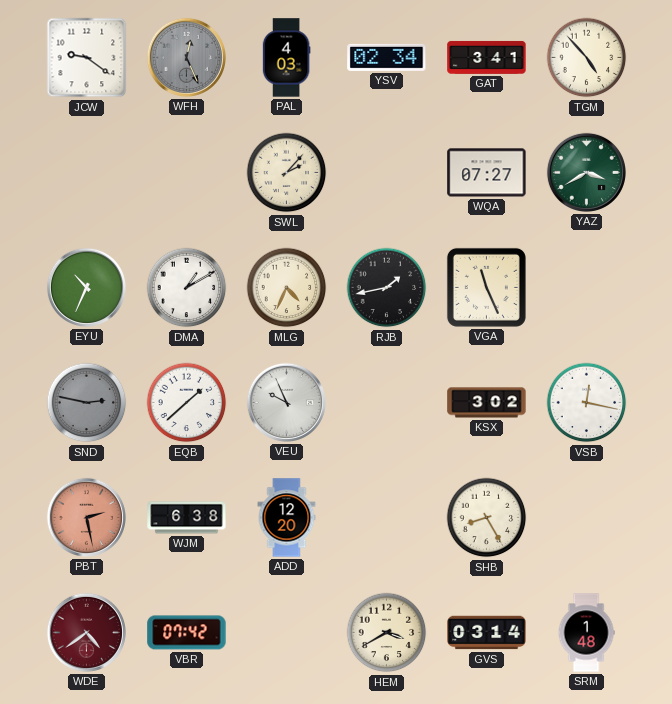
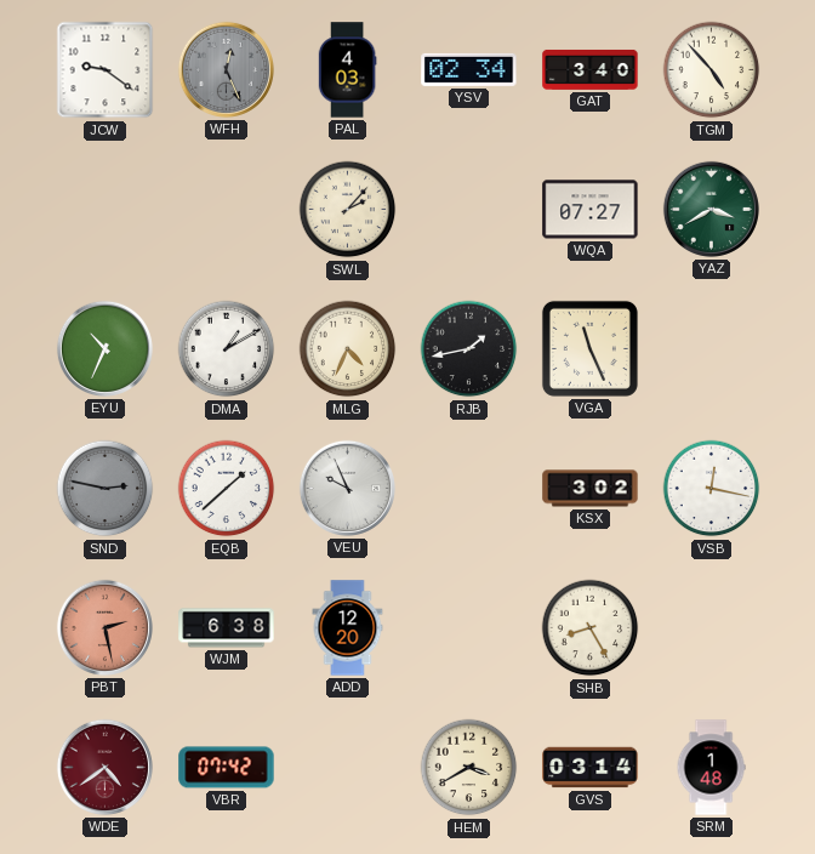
GAT: 3:41 -> 3:40 (591, 69)
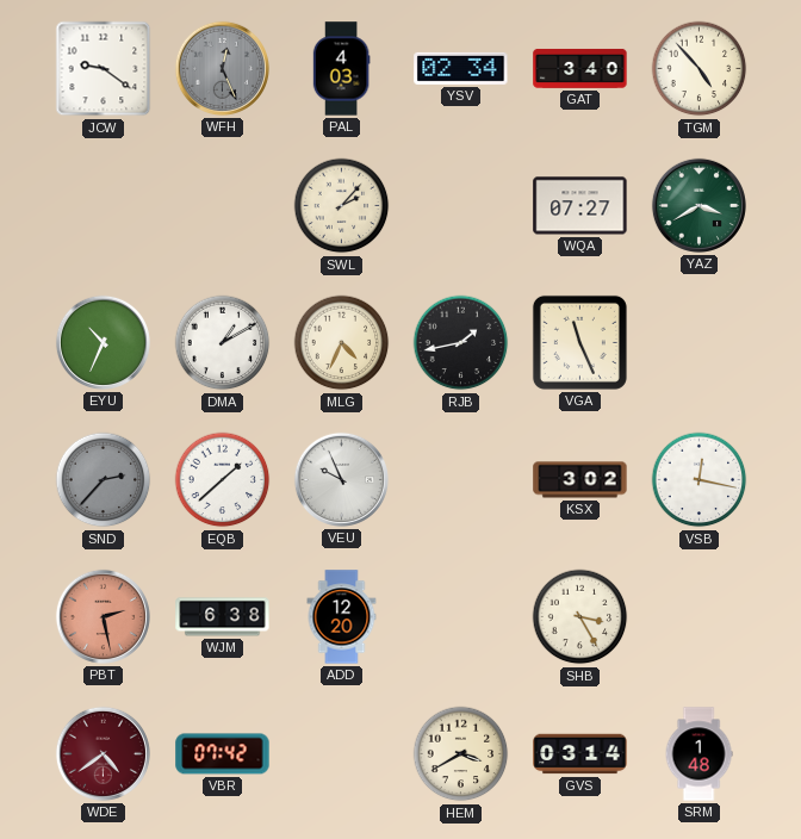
SND: 2:47 -> 2:37 (104, 480)
SHB: 8:25 -> 3:25 (580, 617)
